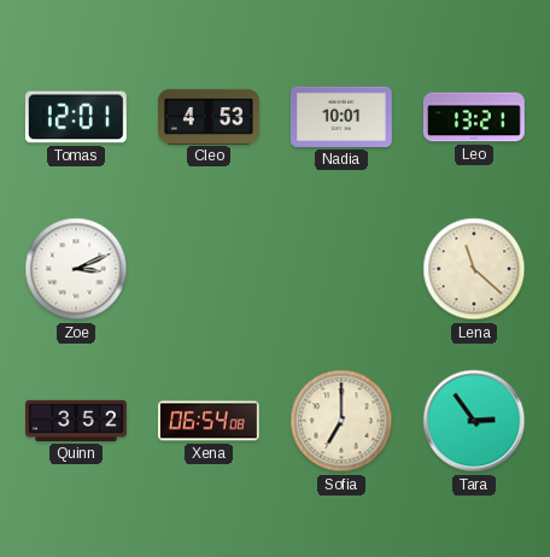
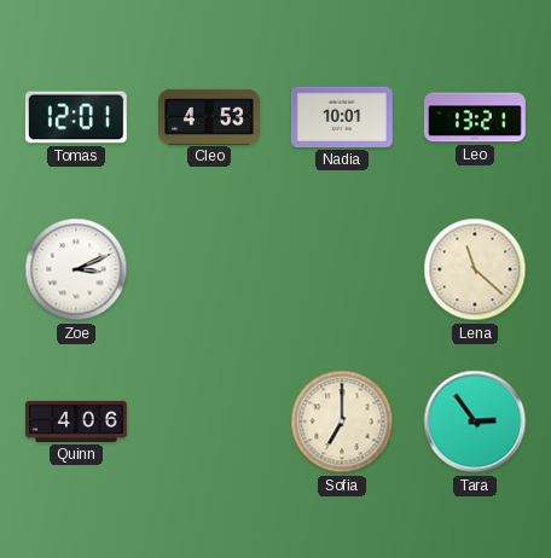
Quinn: 3:52 -> 4:06 (77, 422)
Xena: 06:54 -> none (209, 421)
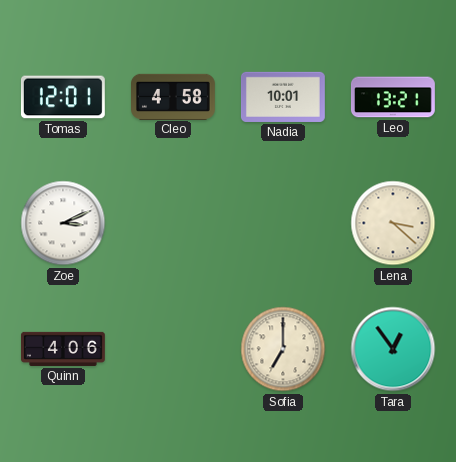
Cleo: 4:53 -> 4:58 (174, 96)
Lena: 11:22 -> 3:22 (393, 223)
Tara: 2:54 -> 12:54 (393, 349)
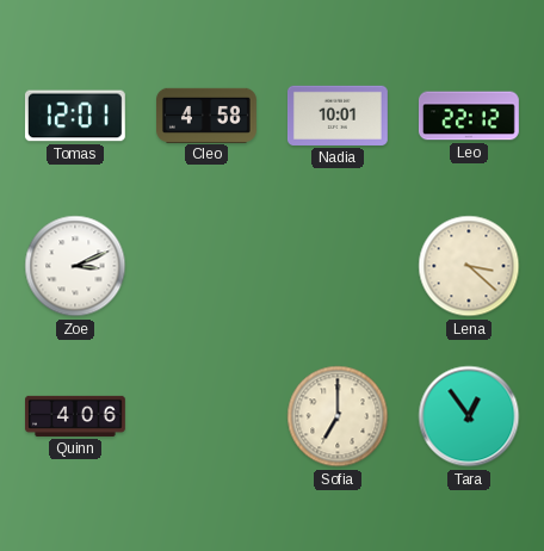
Leo: 13:21 -> 22:12 (469, 116)
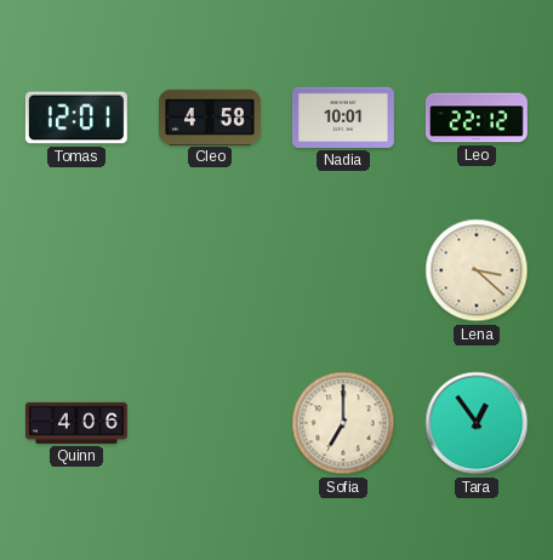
Zoe: 3:11 -> none (75, 266)
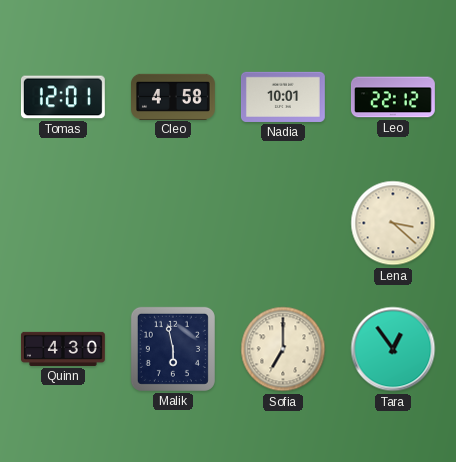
Quinn: 4:06 -> 4:30 (64, 349)
Malik: none -> 5:58 (173, 349)
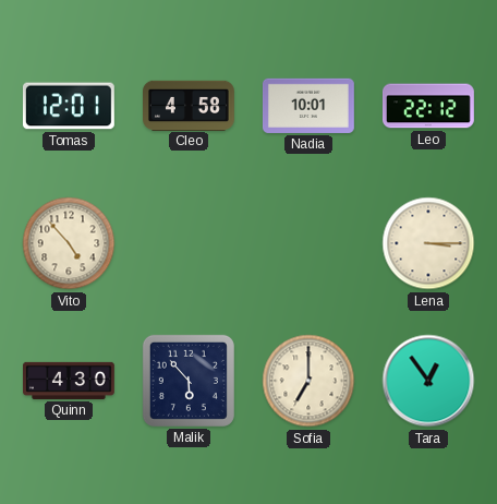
Vito: none -> 4:53 (69, 243)
Lena: 3:22 -> 3:15 (428, 243)
Malik: 5:58 -> 5:53 (189, 381)
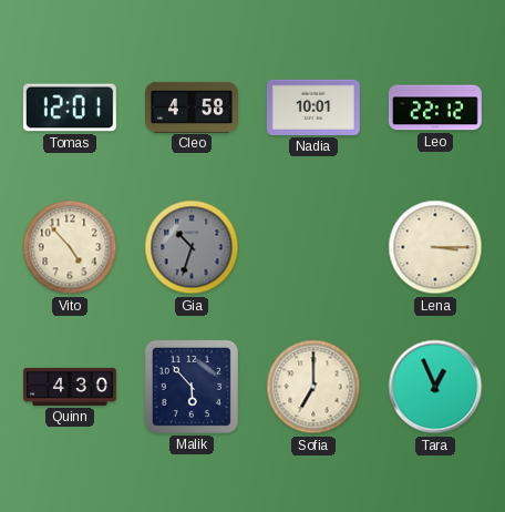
Gia: none -> 10:33 (192, 247)
Tara: 12:54 -> 12:56 (435, 387)
